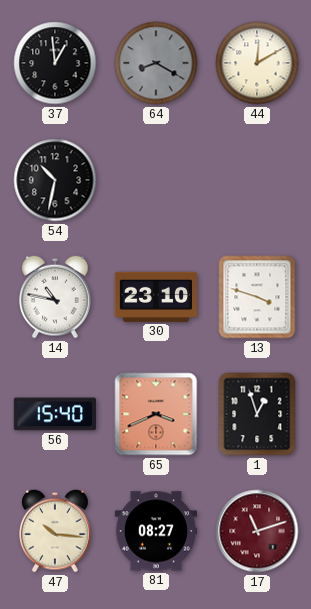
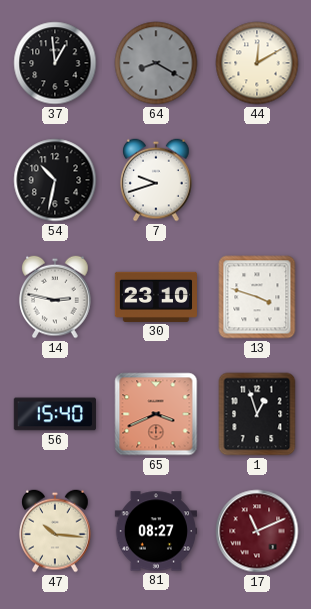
7: none -> 9:42 (156, 180)
14: 10:47 -> 2:47 (55, 297)
17: 11:12 -> 11:11 (257, 531)
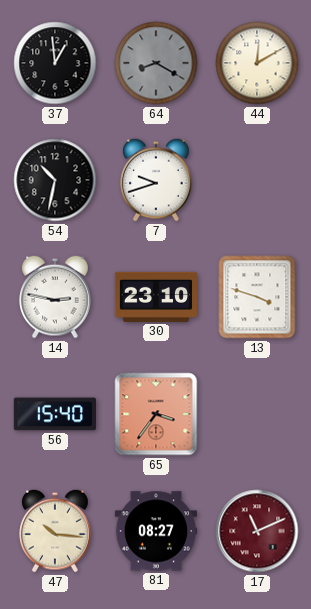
65: 3:41 -> 3:36 (156, 414)
1: 12:57 -> none (257, 414)
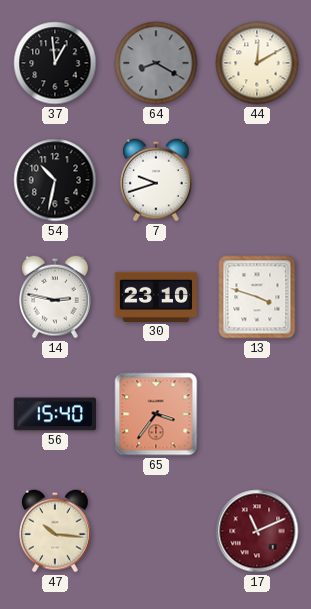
81: 08:27 -> none (155, 531)
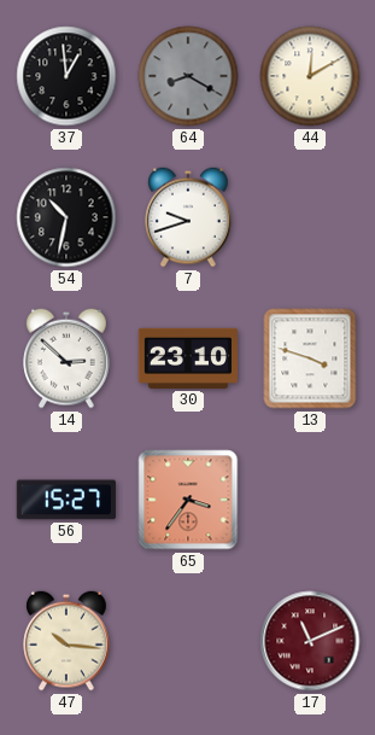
14: 2:47 -> 2:52 (66, 358)
56: 15:40 -> 15:27 (65, 500)
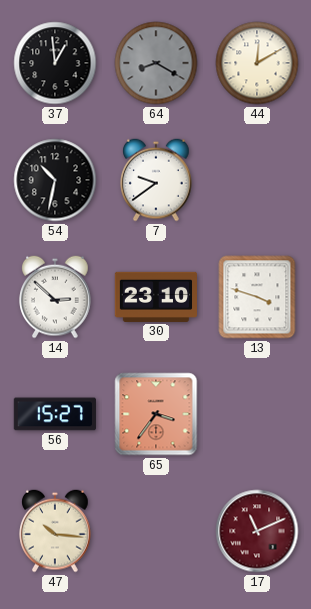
7: 9:42 -> 9:39 (156, 180)
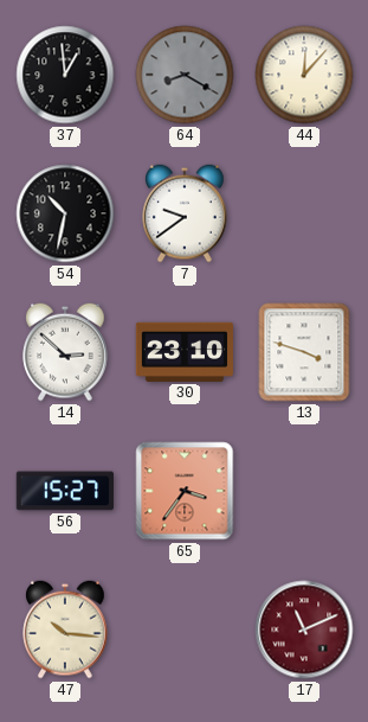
44: 12:10 -> 12:07 (304, 75)
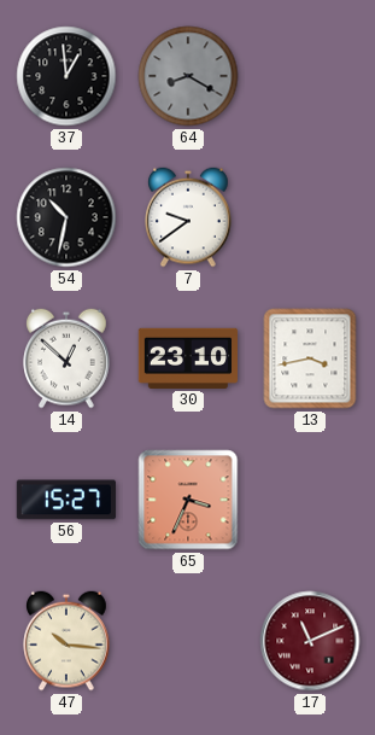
44: 12:07 -> none (304, 75)
14: 2:52 -> 12:52 (66, 358)
13: 3:48 -> 3:43 (310, 358)
65: 3:36 -> 3:34 (188, 500)
